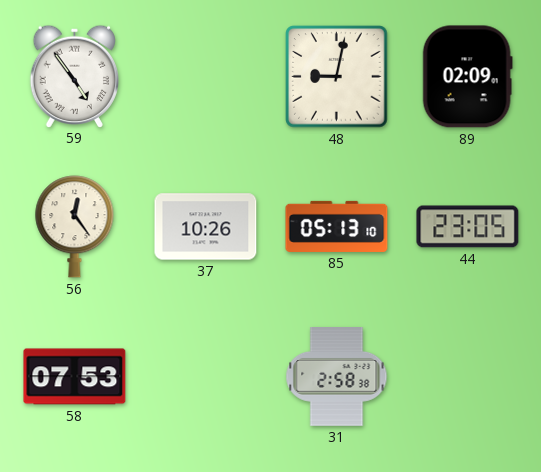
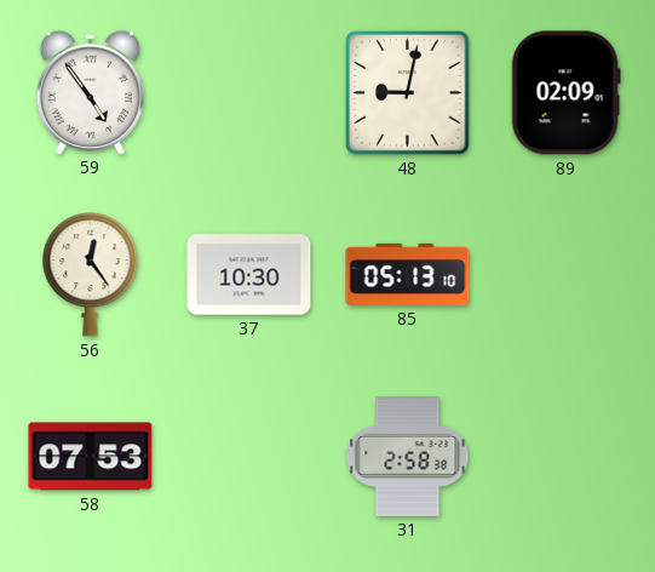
37: 10:26 -> 10:30 (249, 275)
44: 23:05 -> none (468, 227)
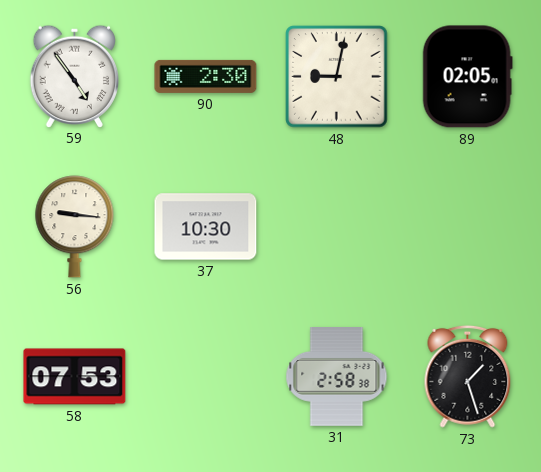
90: none -> 2:30 (206, 76)
89: 02:09 -> 02:05 (467, 77)
56: 12:24 -> 9:16 (75, 227)
85: 05:13 -> none (408, 274)
73: none -> 1:27 (468, 376)
